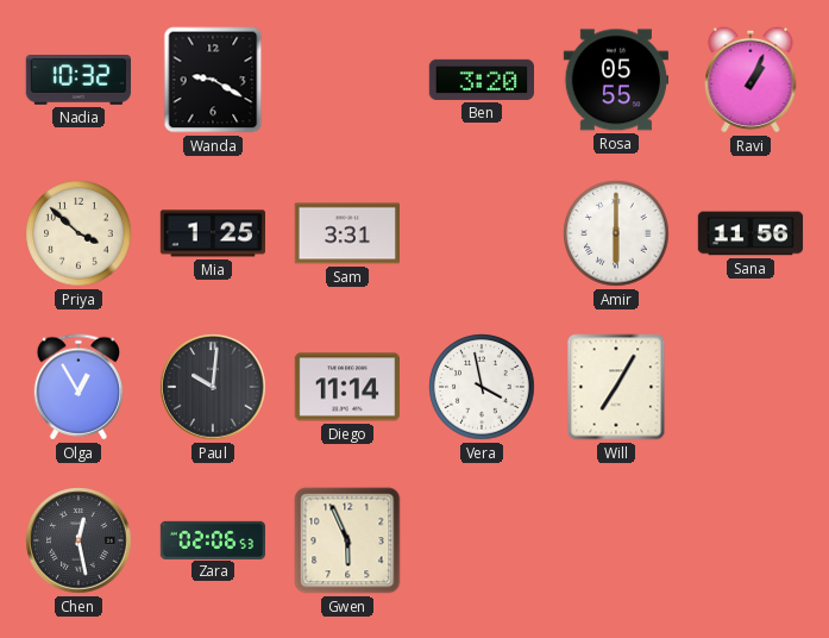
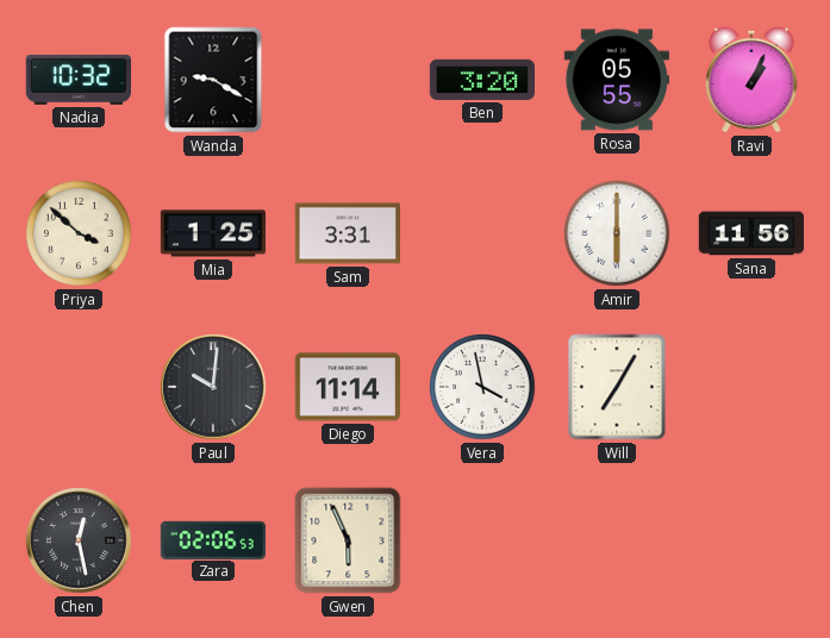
Olga: 12:55 -> none (77, 387)
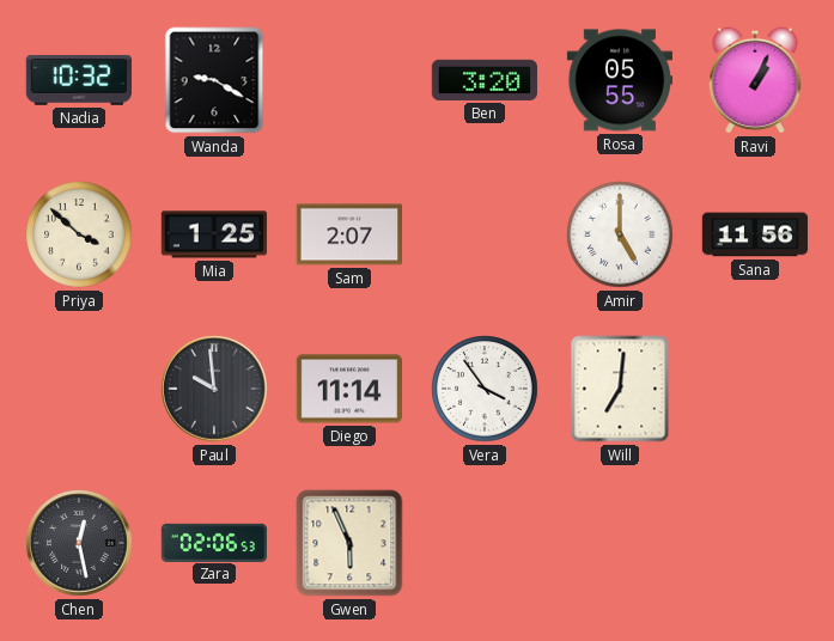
Sam: 3:31 -> 2:07 (348, 234)
Amir: 6:00 -> 5:00 (620, 234)
Paul: 10:01 -> 9:59 (214, 389)
Vera: 3:58 -> 3:54 (485, 389)
Will: 7:05 -> 7:01 (620, 389)
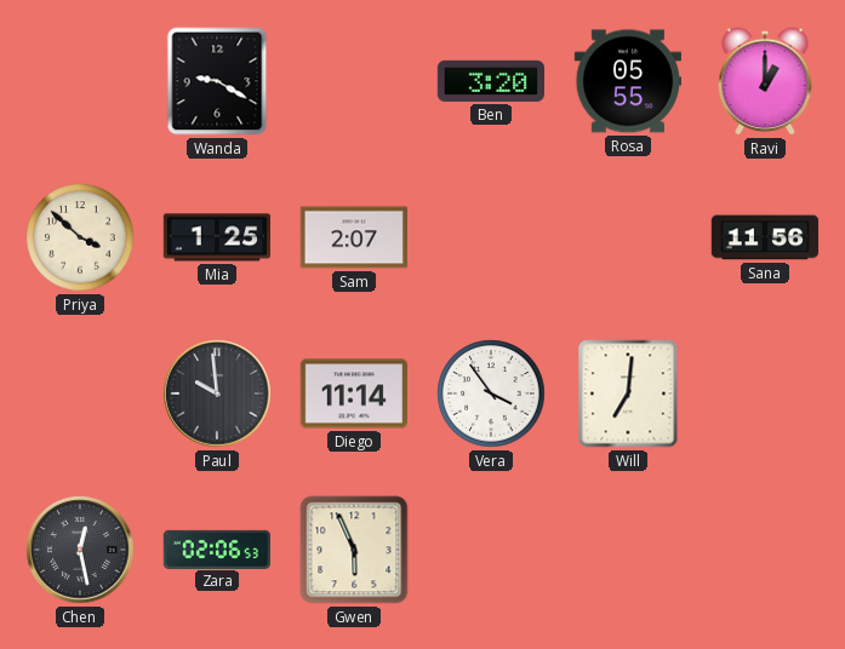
Nadia: 10:32 -> none (78, 81)
Ravi: 1:04 -> 1:00 (765, 81)
Amir: 5:00 -> none (620, 234)
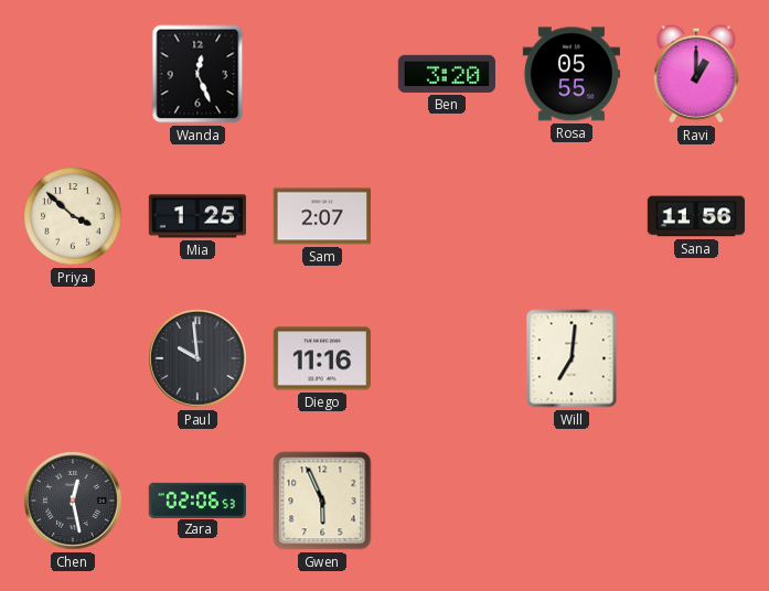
Wanda: 9:20 -> 12:26 (197, 74)
Diego: 11:14 -> 11:16 (321, 358)
Vera: 3:54 -> none (491, 394)
